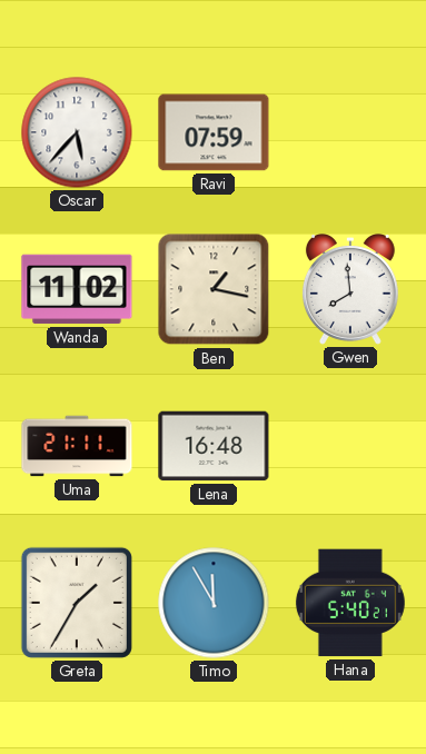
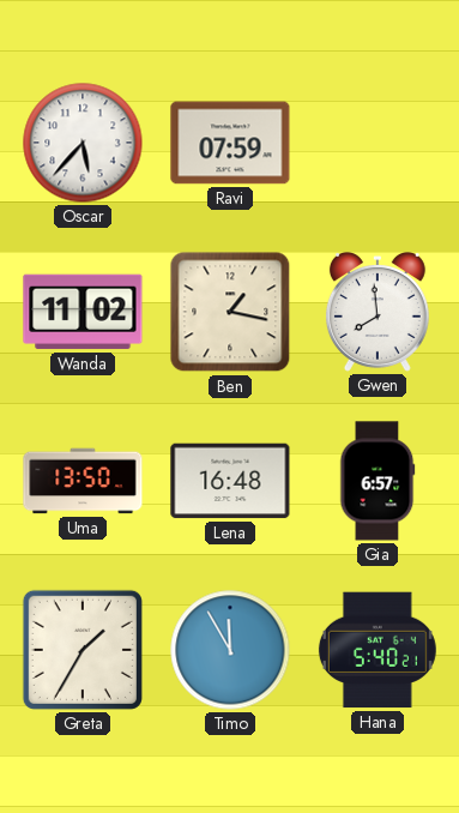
Uma: 21:11 -> 13:50 (83, 481)
Gia: none -> 6:57 (378, 481)
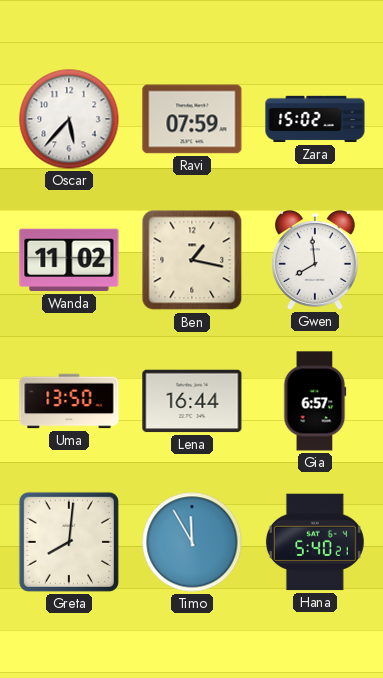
Zara: none -> 15:02 (315, 119)
Lena: 16:48 -> 16:44 (192, 401)
Greta: 1:35 -> 8:01 (69, 542)
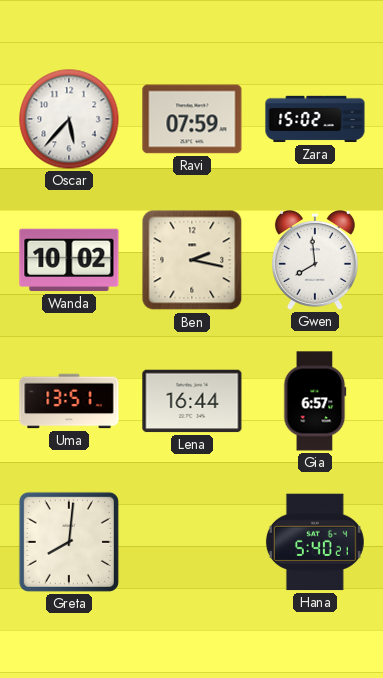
Wanda: 11:02 -> 10:02 (69, 260)
Ben: 1:17 -> 2:17 (192, 260)
Uma: 13:50 -> 13:51 (69, 401)
Timo: 11:55 -> none (192, 542)
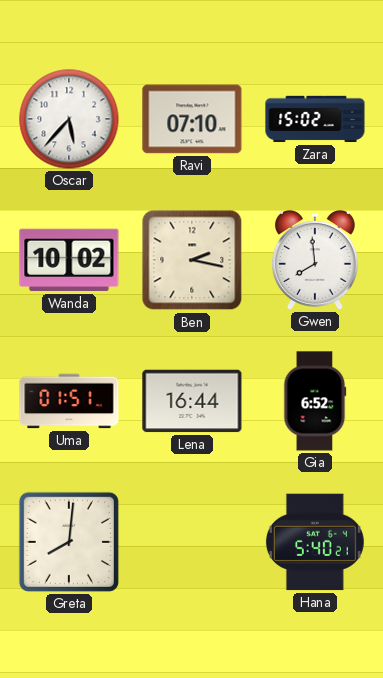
Ravi: 07:59 -> 07:10 (192, 119)
Uma: 13:51 -> 01:51 (69, 401)
Gia: 6:57 -> 6:52 (315, 401)
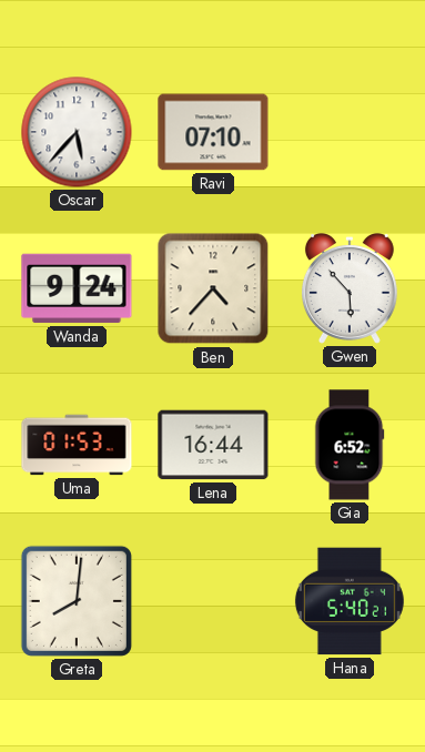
Zara: 15:02 -> none (315, 119)
Wanda: 10:02 -> 9:24 (77, 288)
Ben: 2:17 -> 4:37 (213, 288)
Gwen: 7:59 -> 5:53 (350, 288)
Uma: 01:51 -> 01:53 (77, 445)
